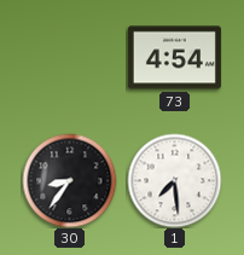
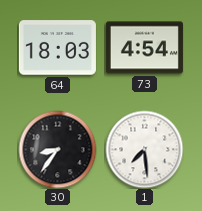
64: none -> 18:03 (57, 48)
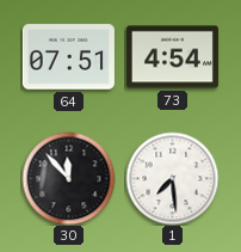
64: 18:03 -> 07:51 (68, 57)
30: 8:36 -> 11:53 (68, 178)
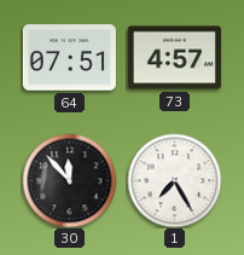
73: 4:54 -> 4:57 (174, 58)
1: 7:29 -> 7:25 (174, 180)
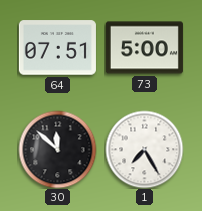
73: 4:57 -> 5:00 (144, 48)
30: 11:53 -> 11:52 (57, 149)
